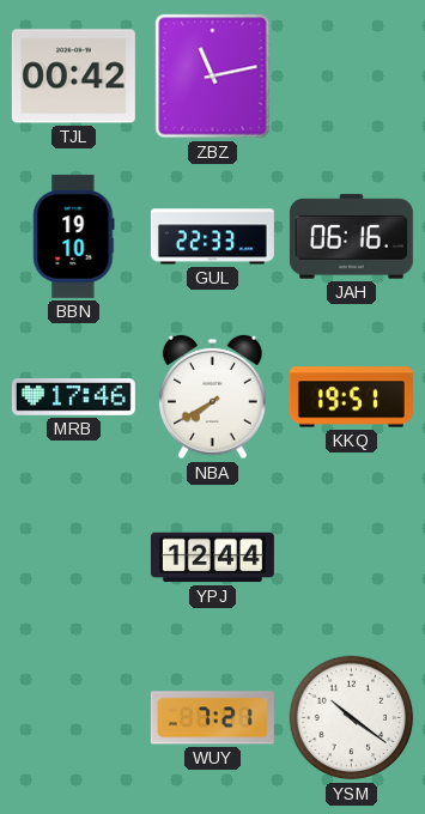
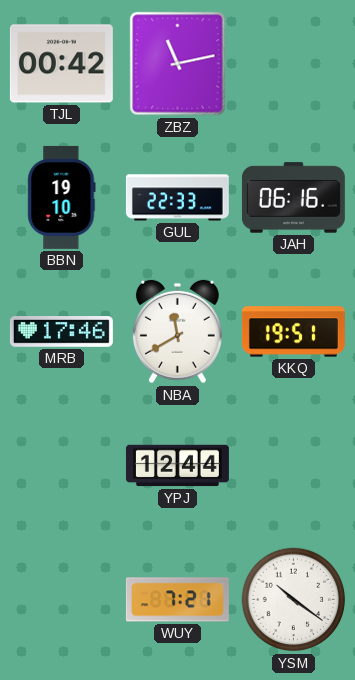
NBA: 7:40 -> 11:40 (177, 332)
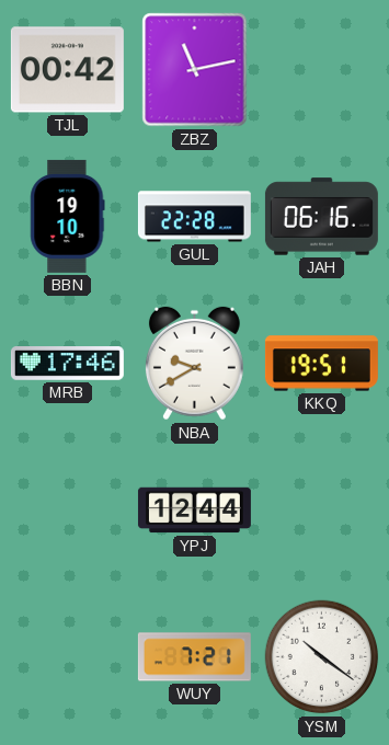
GUL: 22:33 -> 22:28 (194, 217)
NBA: 11:40 -> 9:40 (194, 364)
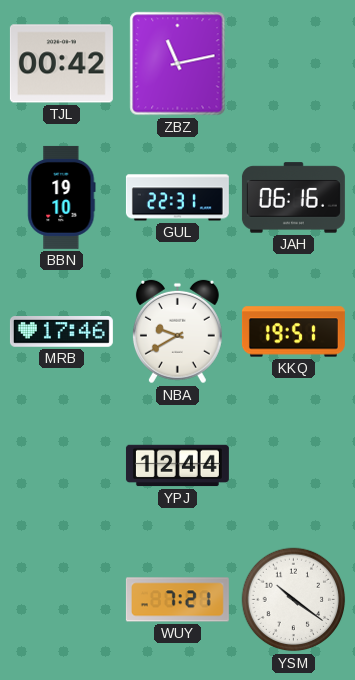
GUL: 22:28 -> 22:31 (177, 198)
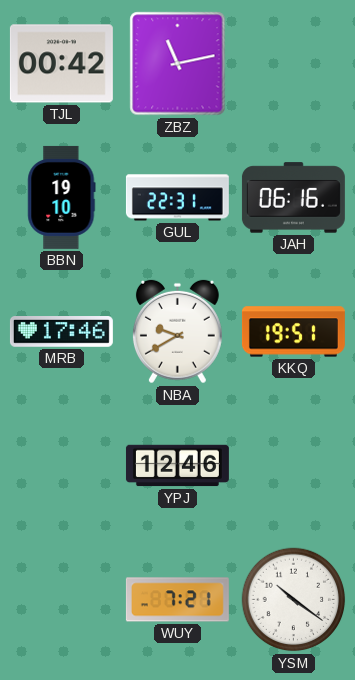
YPJ: 12:44 -> 12:46 (177, 466)
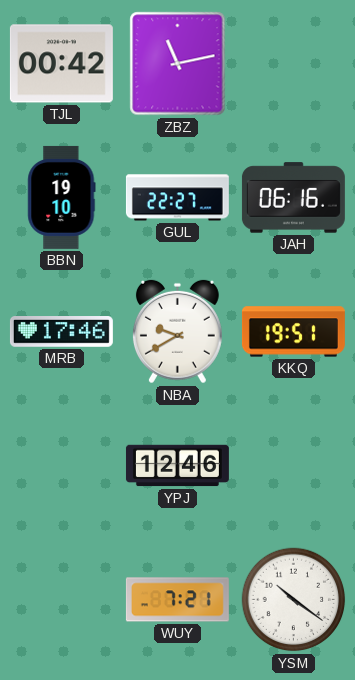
GUL: 22:31 -> 22:27 (177, 198)
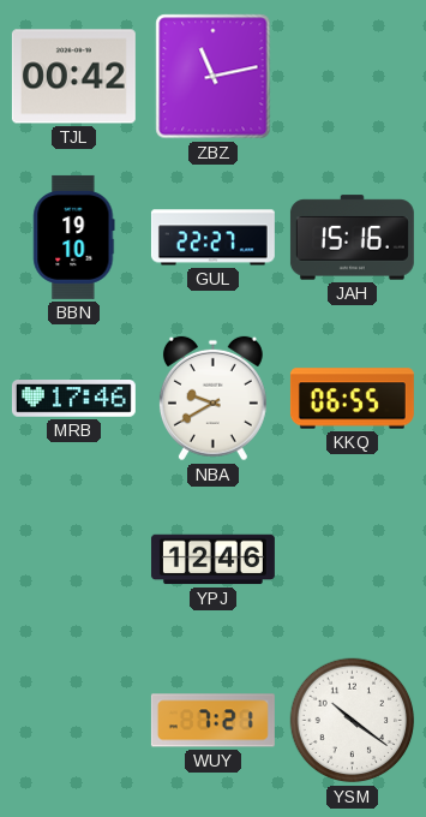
JAH: 06:16 -> 15:16 (352, 238)
KKQ: 19:51 -> 06:55 (352, 399)
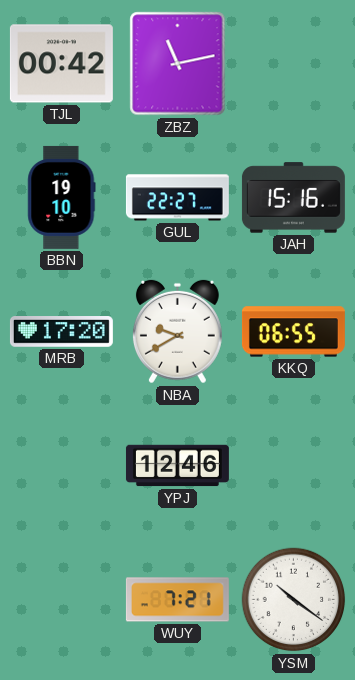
MRB: 17:46 -> 17:20 (61, 332)
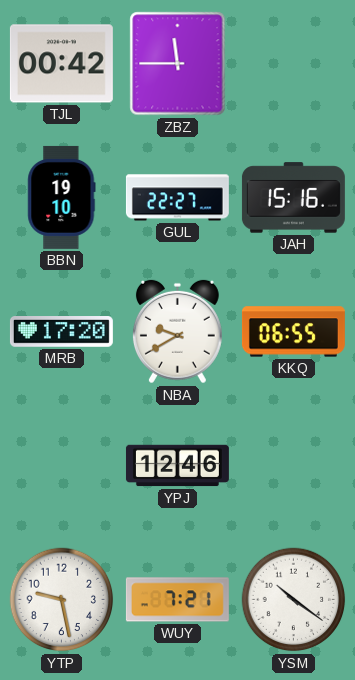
ZBZ: 11:13 -> 11:45 (178, 64)
YTP: none -> 9:28 (62, 600)
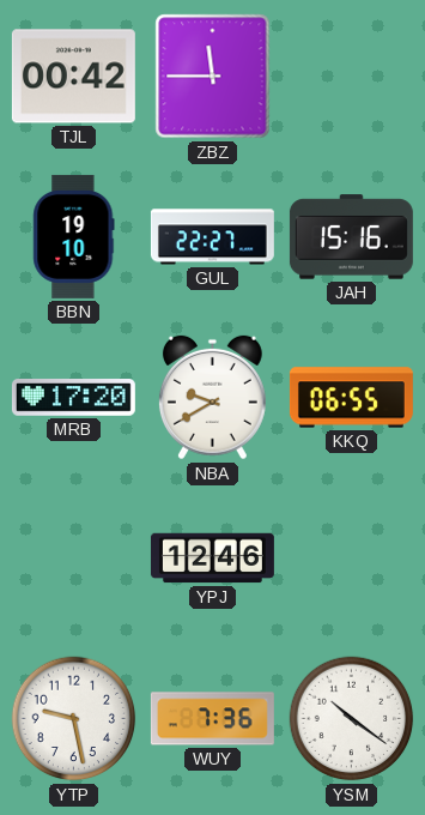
WUY: 7:21 -> 7:36 (212, 719)
